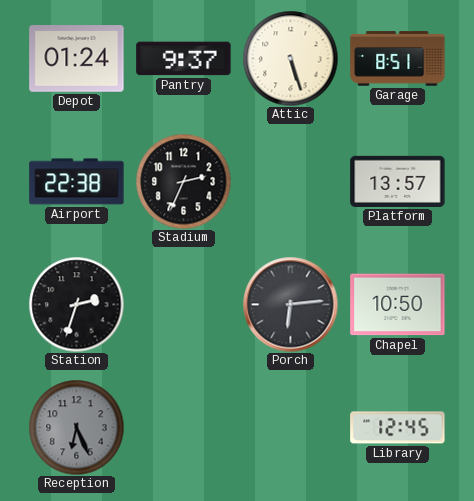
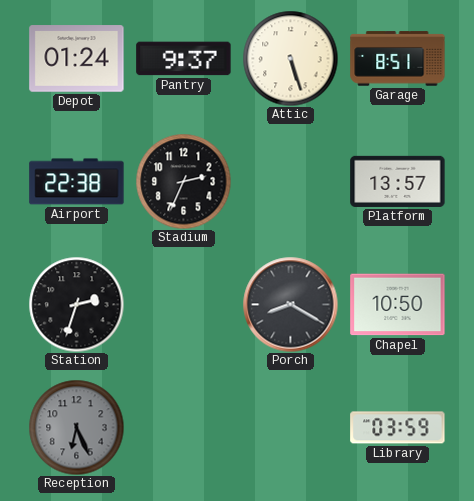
Porch: 6:14 -> 8:20 (290, 304)
Library: 12:45 -> 03:59 (398, 428)
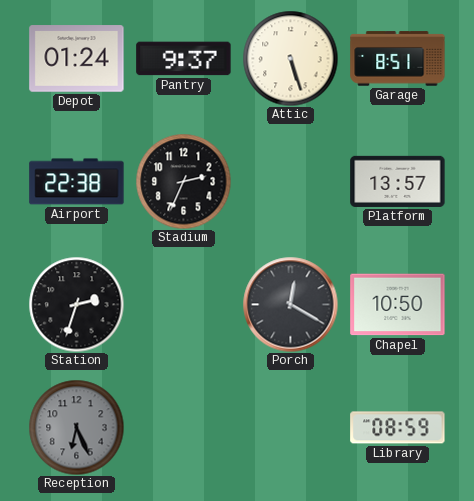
Porch: 8:20 -> 12:20 (290, 304)
Library: 03:59 -> 08:59 (398, 428)
